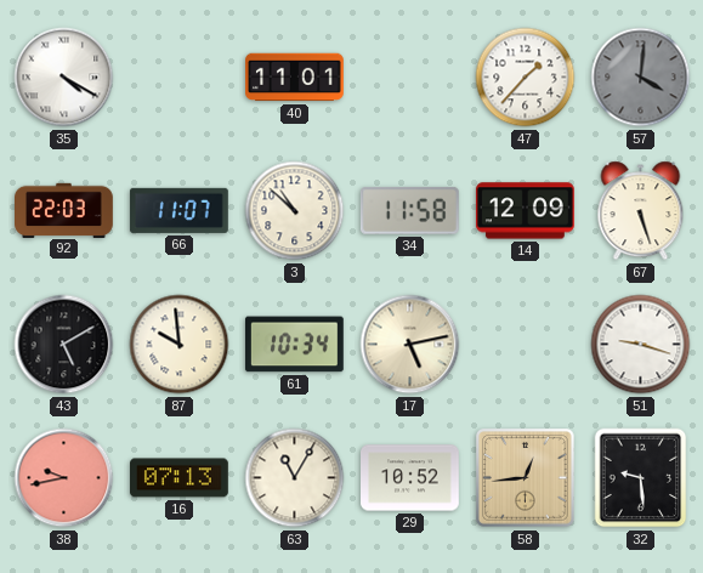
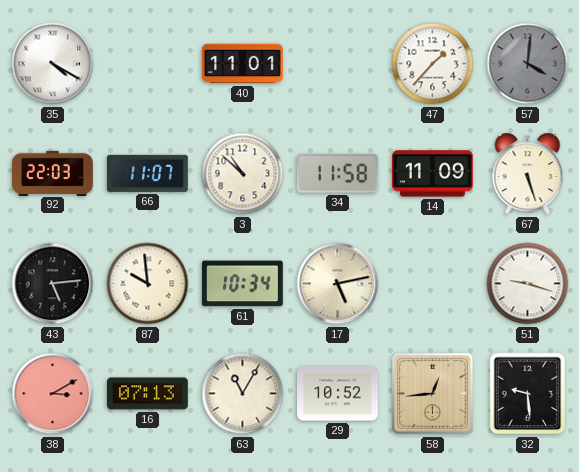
14: 12:09 -> 11:09 (432, 174)
43: 5:10 -> 5:14 (53, 284)
38: 9:43 -> 3:10 (53, 394)
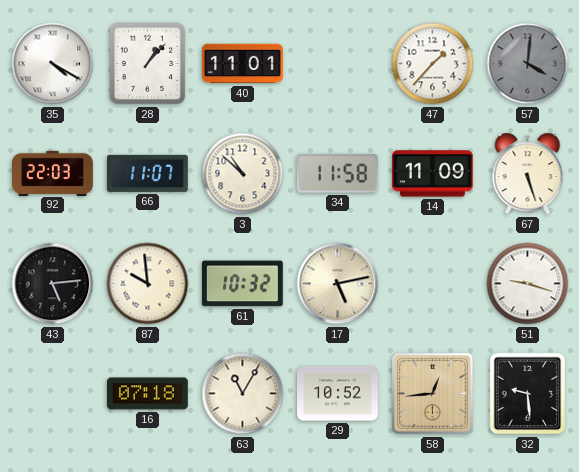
28: none -> 1:07 (148, 64)
61: 10:34 -> 10:32 (242, 284)
38: 3:10 -> none (53, 394)
16: 07:13 -> 07:18 (148, 394)
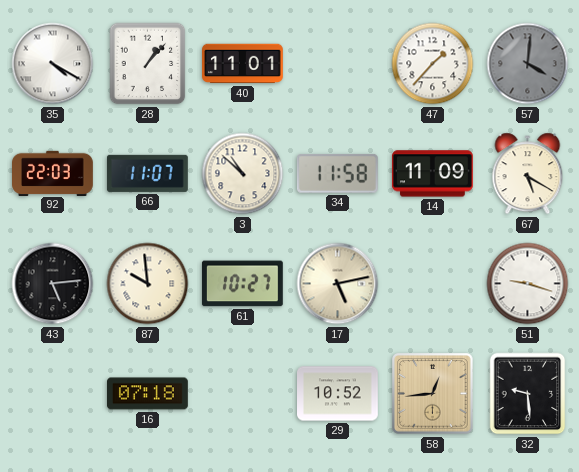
67: 5:27 -> 5:20 (528, 174)
61: 10:32 -> 10:27 (242, 284)
63: 11:05 -> none (243, 394)
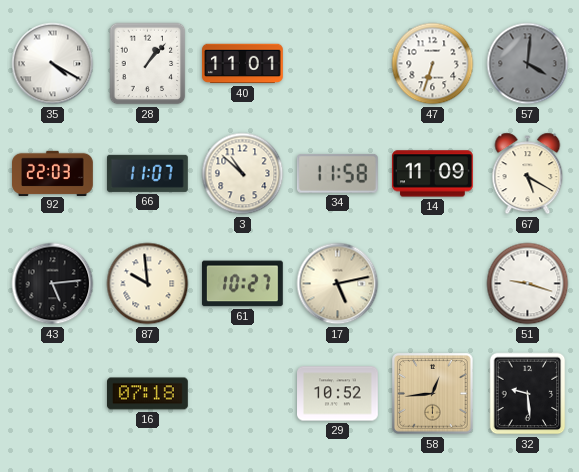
47: 1:37 -> 6:33 (433, 64)
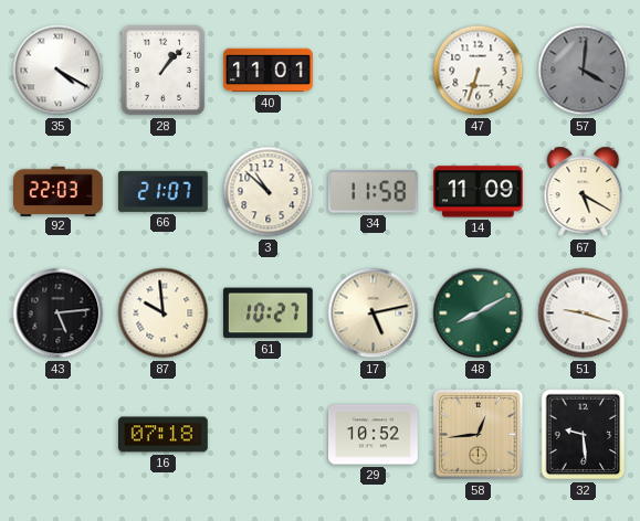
66: 11:07 -> 21:07 (162, 191)
48: none -> 8:10 (479, 313)
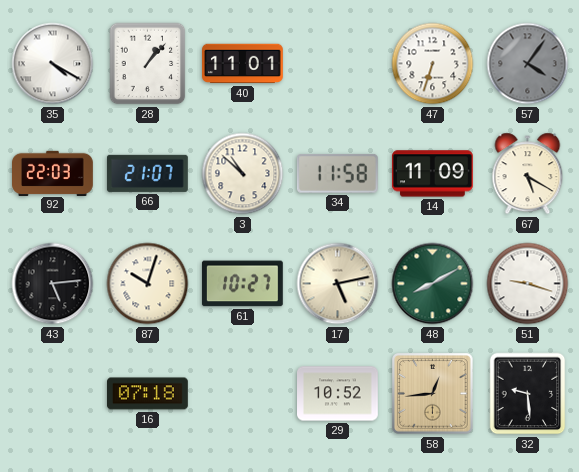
57: 4:01 -> 4:06 (528, 64)
87: 9:59 -> 10:03 (148, 284)
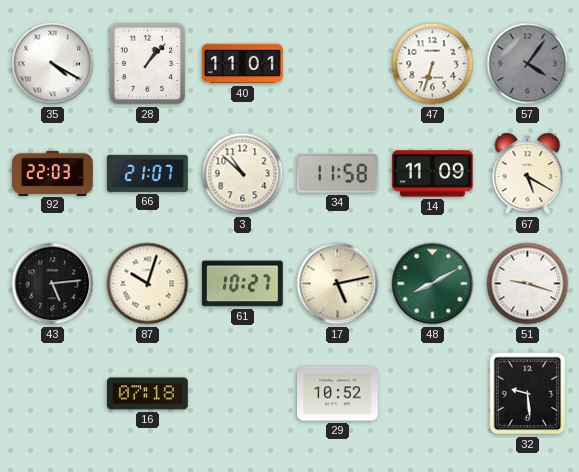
58: 12:44 -> none (433, 394)
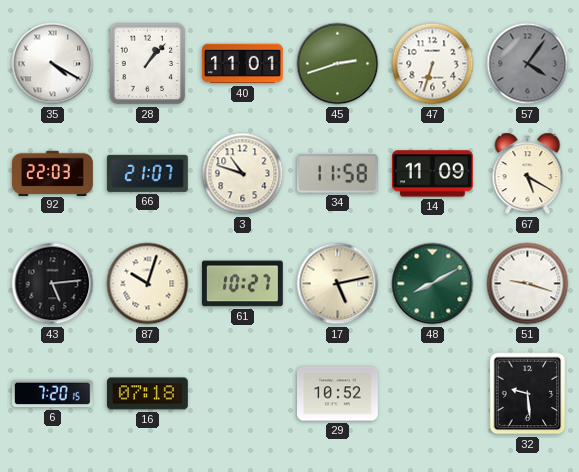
45: none -> 2:42 (338, 64)
3: 10:52 -> 10:48 (243, 174)
6: none -> 7:20 (52, 394)
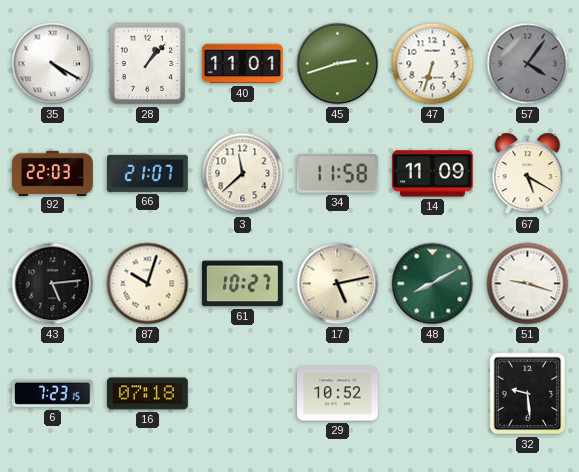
3: 10:48 -> 11:38 (243, 174)
6: 7:20 -> 7:23 (52, 394)
